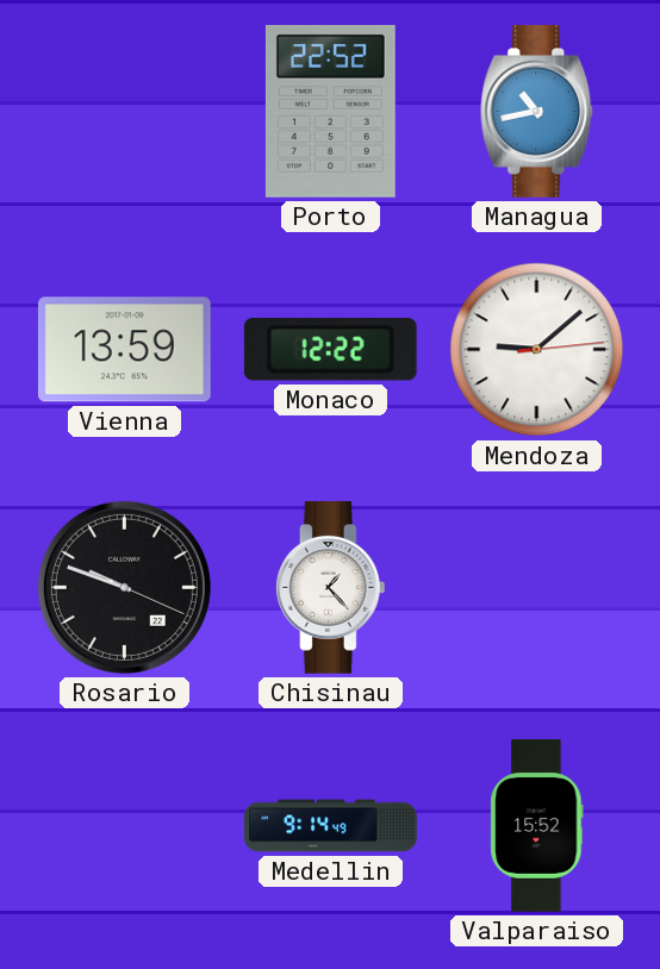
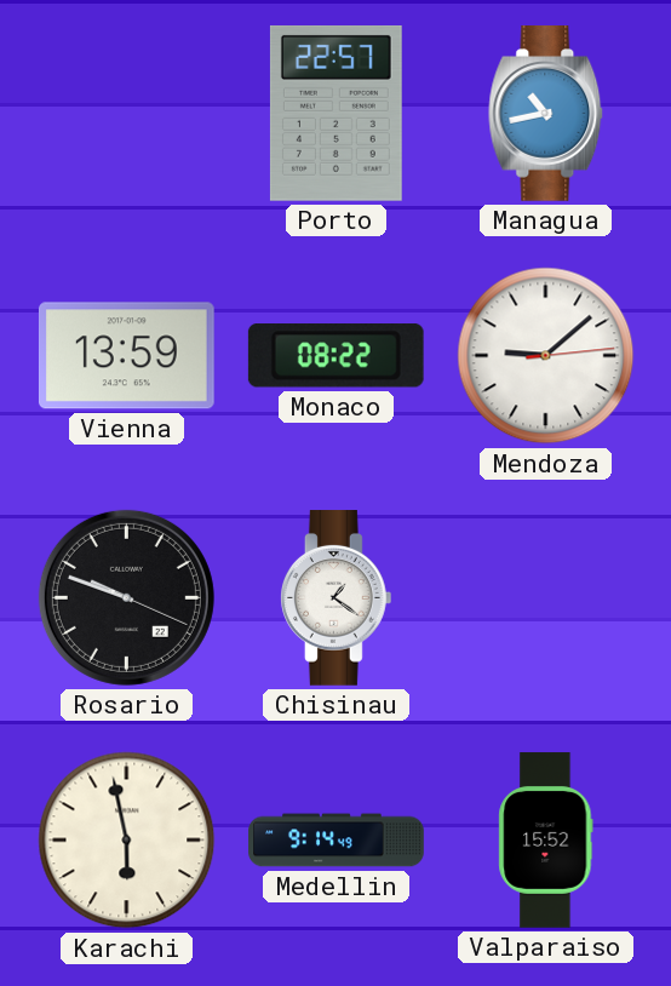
Porto: 22:52 -> 22:57 (335, 113)
Monaco: 12:22 -> 08:22 (335, 356)
Chisinau: 1:23 -> 1:21 (335, 598)
Karachi: none -> 5:58 (127, 841)
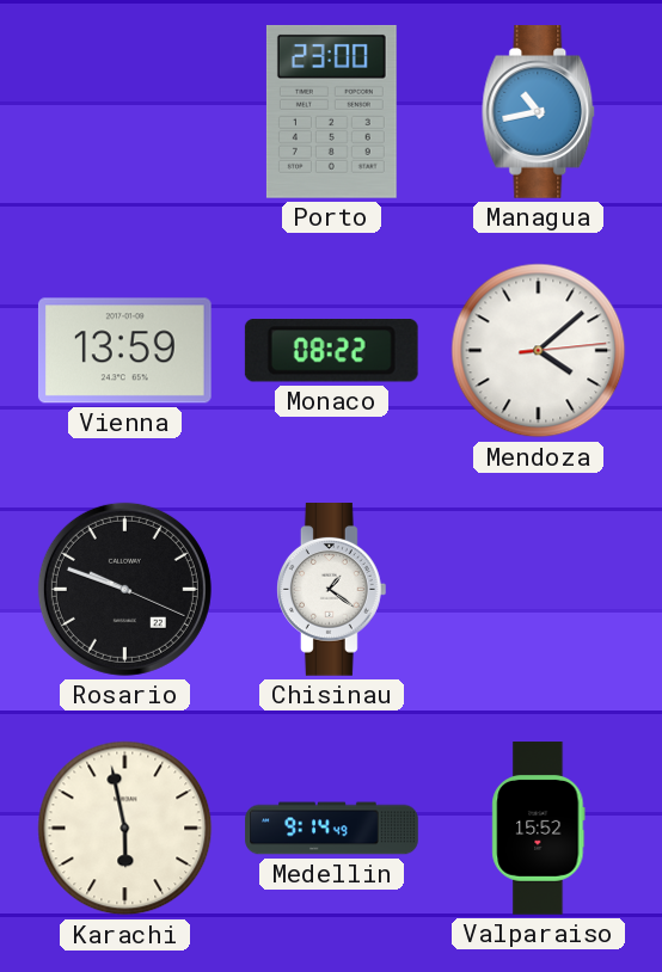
Porto: 22:57 -> 23:00 (331, 111)
Mendoza: 9:08 -> 4:08 (539, 351)
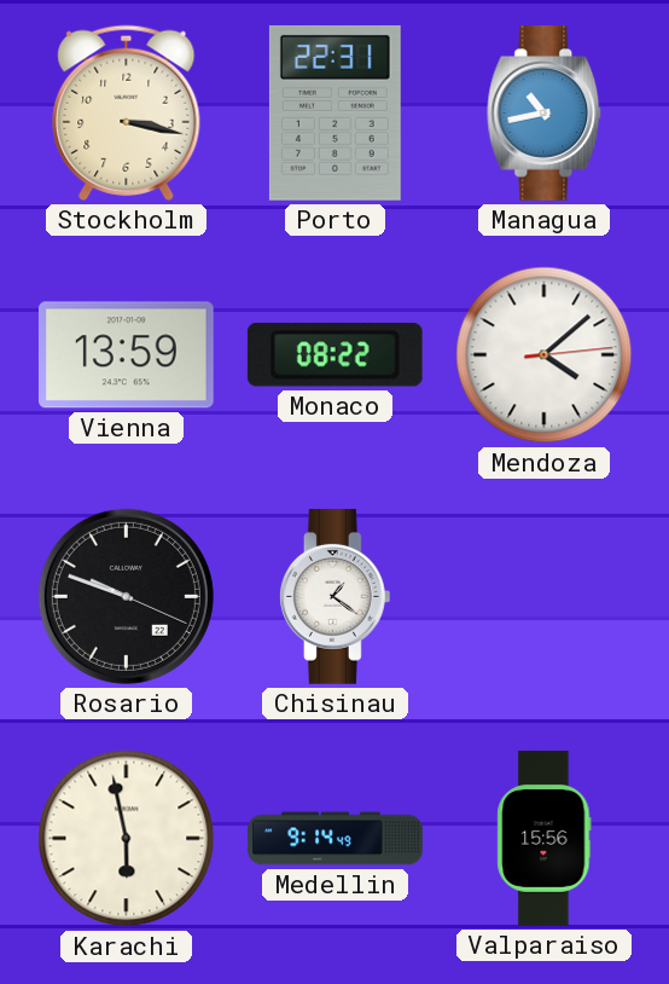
Stockholm: none -> 3:17 (127, 112)
Porto: 23:00 -> 22:31 (334, 112)
Valparaiso: 15:52 -> 15:56 (545, 839)
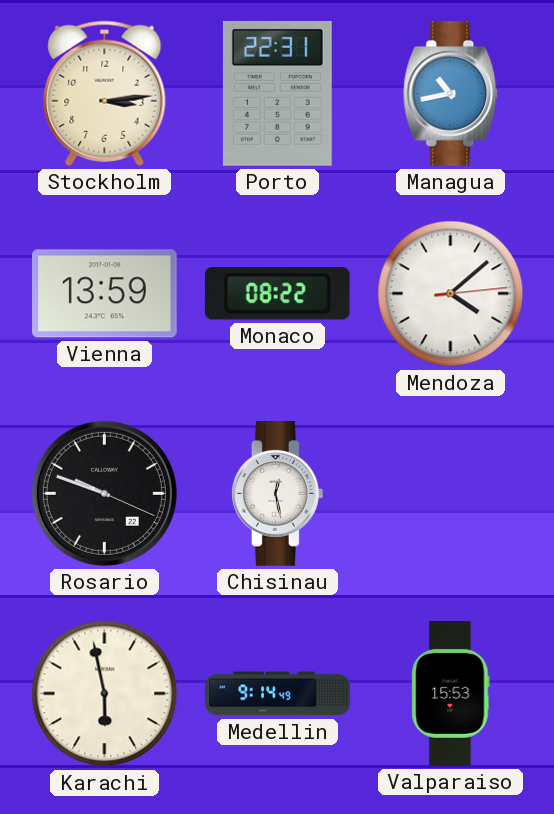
Stockholm: 3:17 -> 3:14 (105, 93)
Chisinau: 1:21 -> 12:28 (277, 494)
Valparaiso: 15:56 -> 15:53 (451, 694)
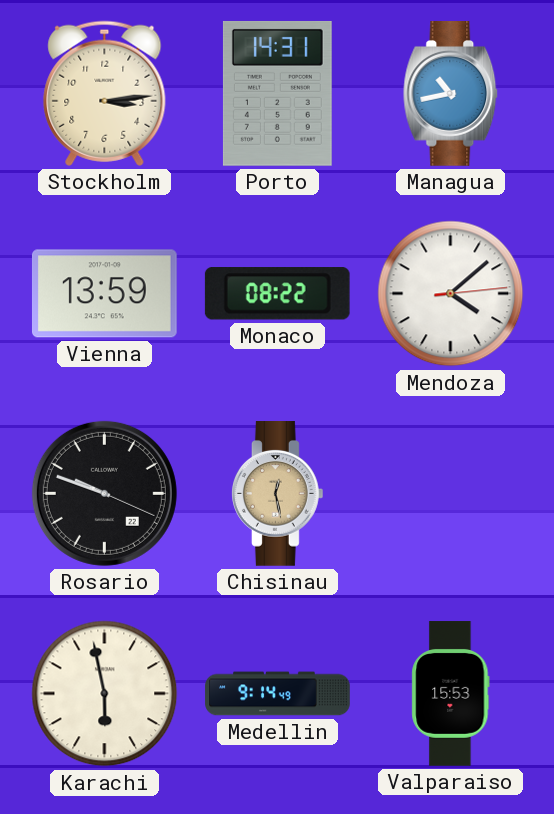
Porto: 22:31 -> 14:31 (277, 93)
Chisinau dial: white -> champagne (277, 494)
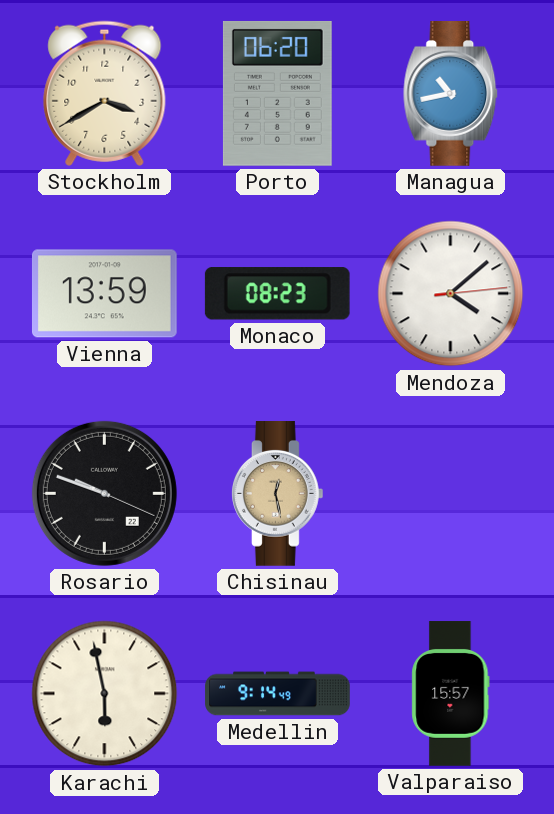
Stockholm: 3:14 -> 3:40 (105, 93)
Porto: 14:31 -> 06:20 (277, 93)
Monaco: 08:22 -> 08:23 (277, 294)
Valparaiso: 15:53 -> 15:57 (451, 694)
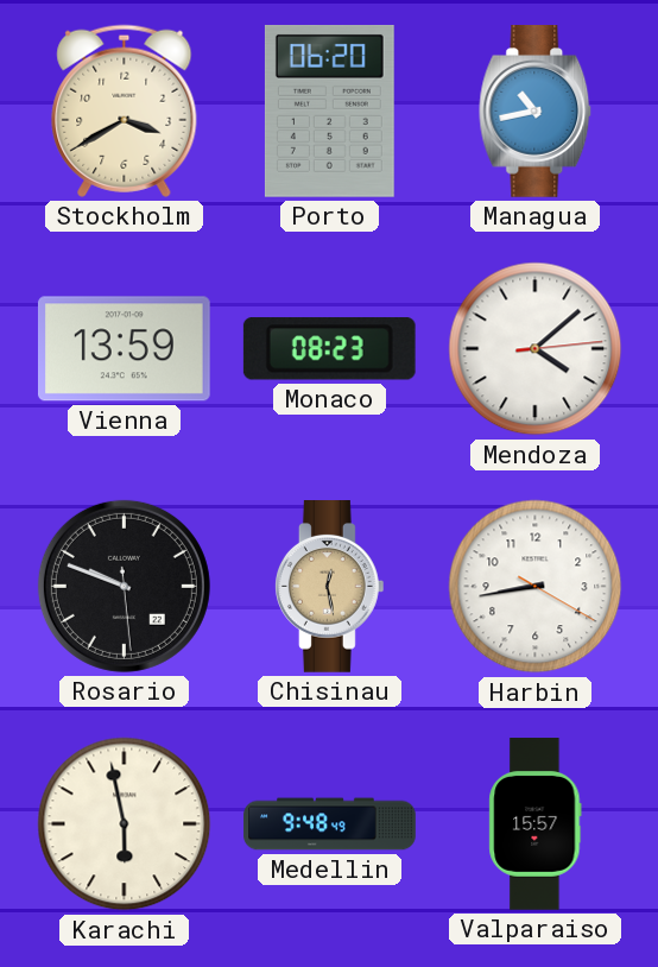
Rosario: 9:48:19 -> 9:48:29 (124, 586)
Harbin: none -> 8:43 (536, 587)
Medellin: 9:14 -> 9:48 (330, 824)
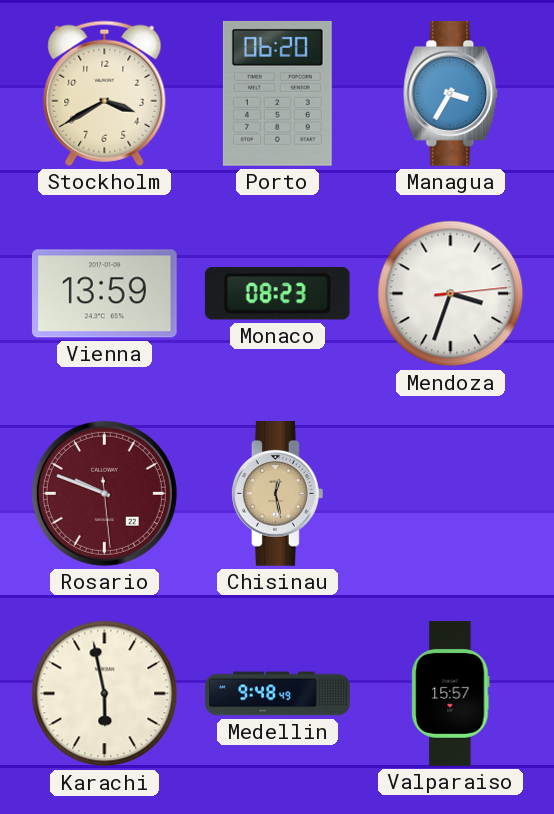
Managua: 10:43 -> 3:35 (451, 94)
Mendoza: 4:08 -> 3:33 (451, 294)
Rosario dial: black -> burgundy (104, 493)
Harbin: 8:43 -> none (536, 587)
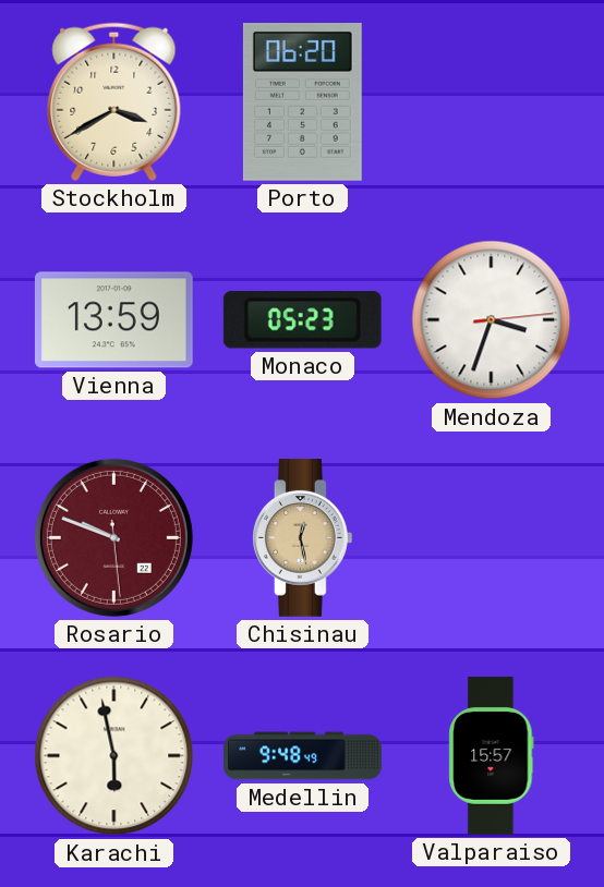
Managua: 3:35 -> none (451, 94)
Monaco: 08:23 -> 05:23 (302, 320)
